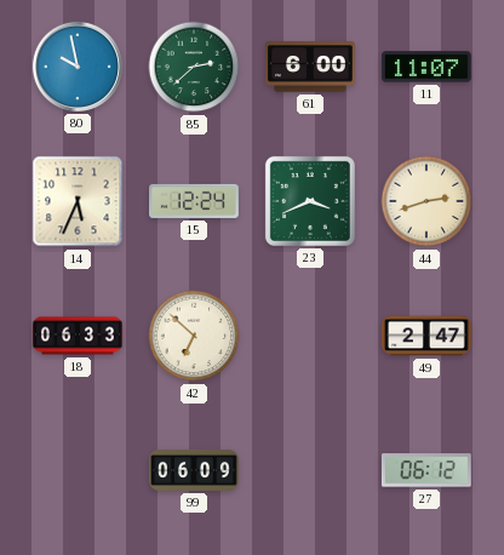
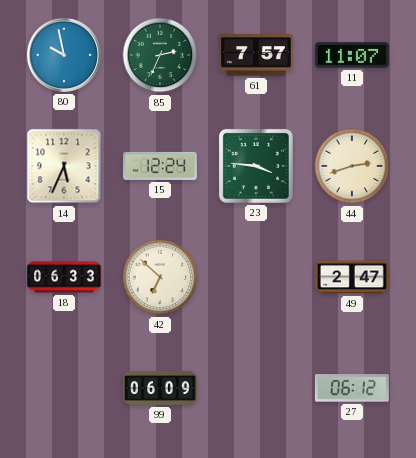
85: 2:38 -> 2:34 (160, 55)
61: 6:00 -> 7:57 (257, 55)
23: 3:41 -> 3:46 (256, 166)
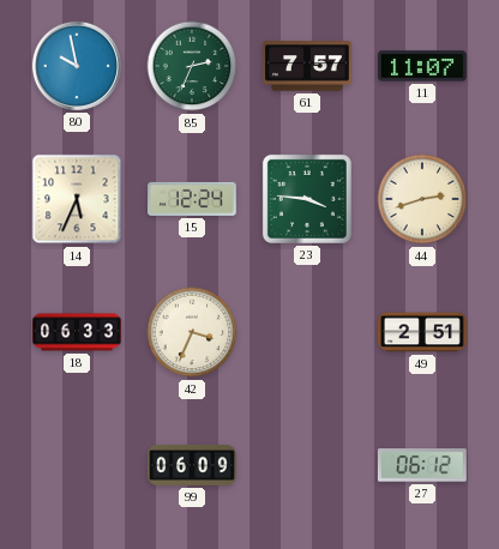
42: 6:52 -> 3:34 (192, 332)
49: 2:47 -> 2:51 (422, 332)
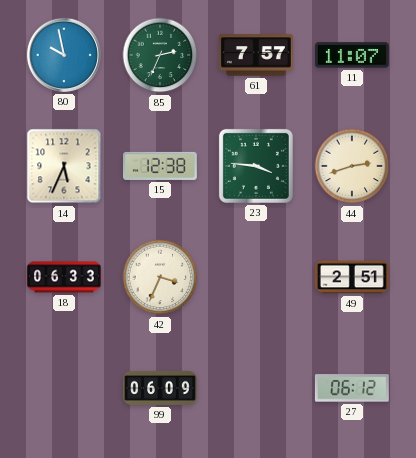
15: 12:24 -> 12:38 (161, 166)
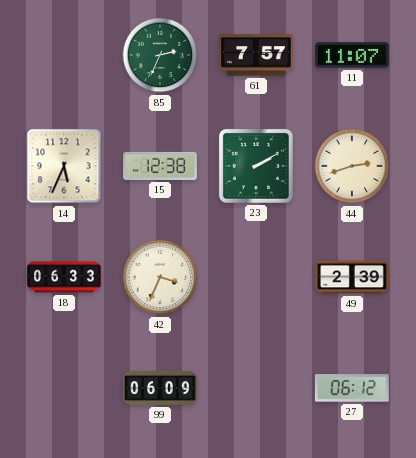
80: 9:58 -> none (64, 55)
23: 3:46 -> 2:10 (256, 166)
49: 2:51 -> 2:39 (352, 277)
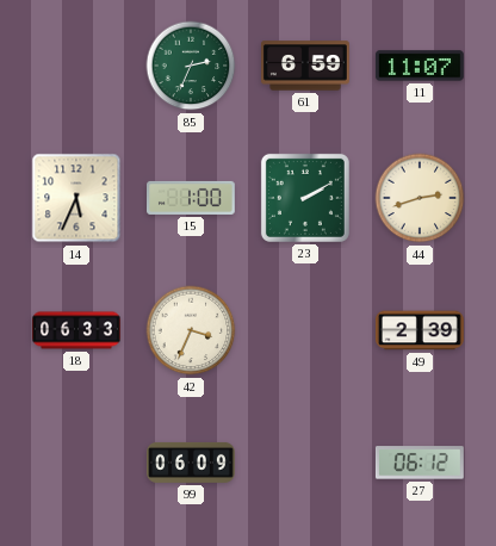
61: 7:57 -> 6:59 (306, 66)
15: 12:38 -> 1:00 (192, 198)
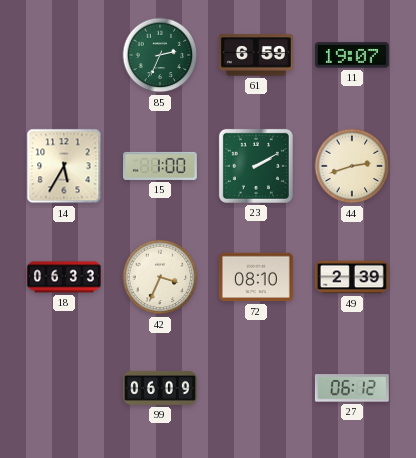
11: 11:07 -> 19:07 (352, 55)
14: 5:34 -> 5:35 (64, 166)
72: none -> 08:10 (256, 277)
